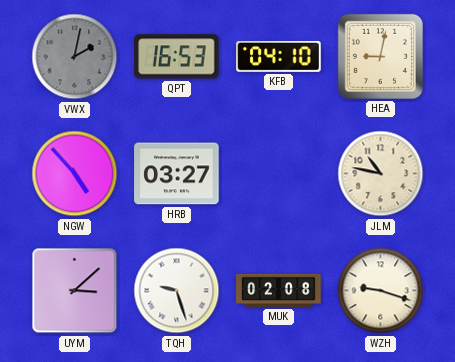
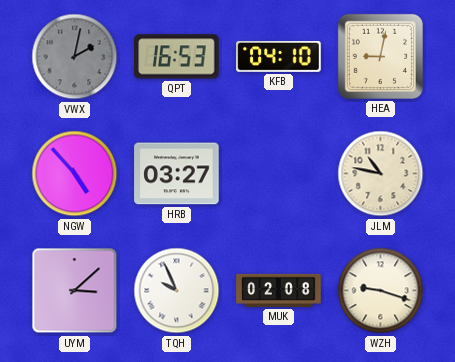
TQH: 9:27 -> 9:56 (177, 291)
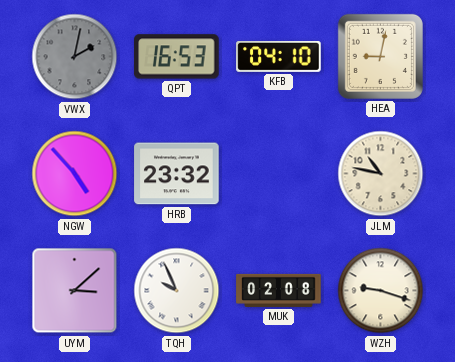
HRB: 03:27 -> 23:32 (177, 174)
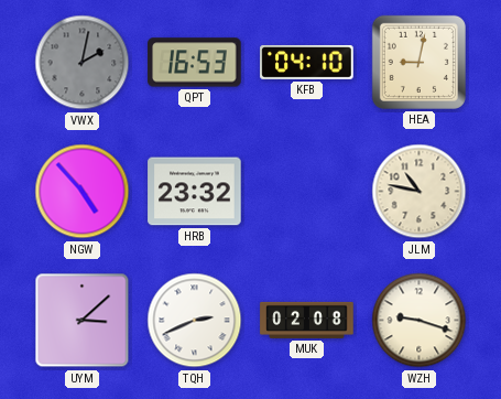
TQH: 9:56 -> 2:41 (195, 321)
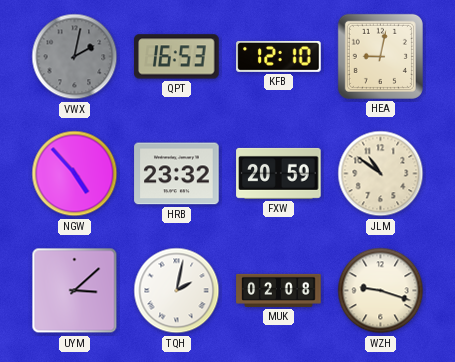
KFB: 04:10 -> 12:10 (279, 57)
FXW: none -> 20:59 (279, 173)
JLM: 10:47 -> 10:51 (381, 174)
TQH: 2:41 -> 2:02 (177, 291)
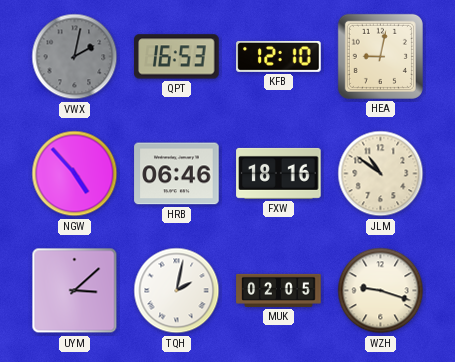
HRB: 23:32 -> 06:46 (177, 174)
FXW: 20:59 -> 18:16 (279, 173)
MUK: 02:08 -> 02:05 (279, 290)
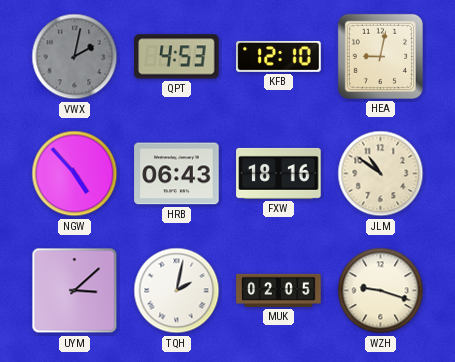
QPT: 16:53 -> 4:53 (177, 57)
HRB: 06:46 -> 06:43 (177, 174)
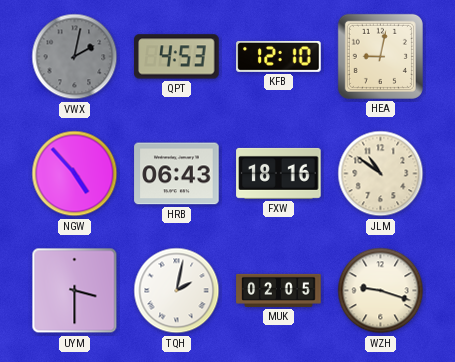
UYM: 3:08 -> 3:30 (75, 291)
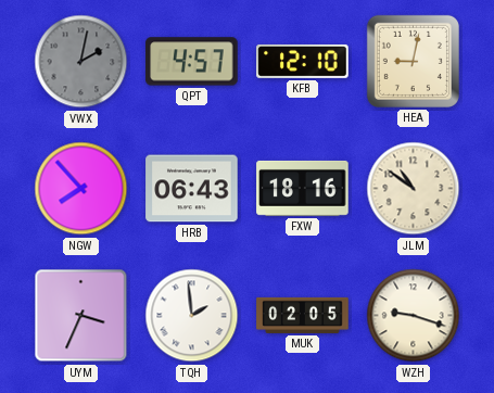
QPT: 4:53 -> 4:57 (192, 62)
NGW: 4:53 -> 7:53 (81, 189)
UYM: 3:30 -> 3:34 (81, 316)
TQH: 2:02 -> 1:59 (192, 316)
